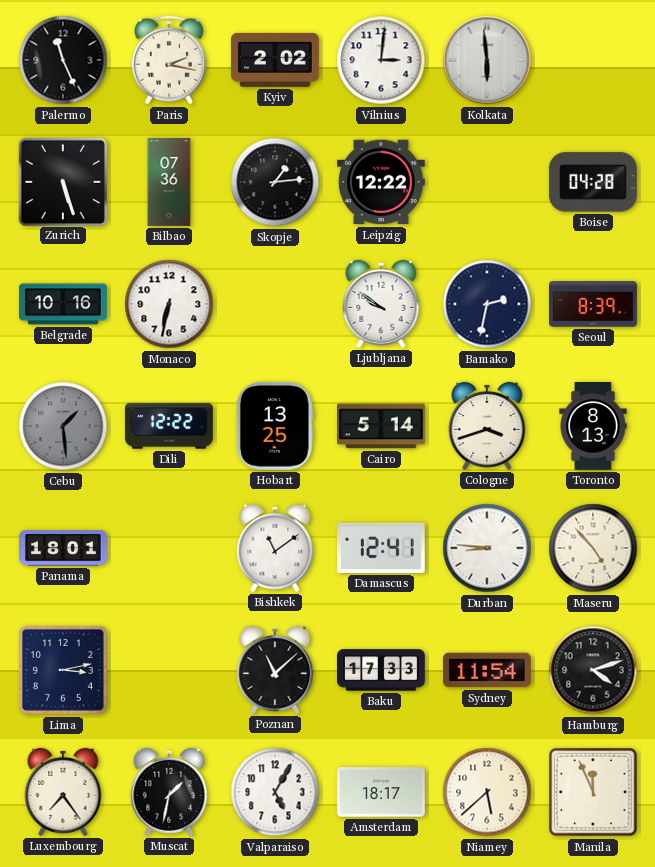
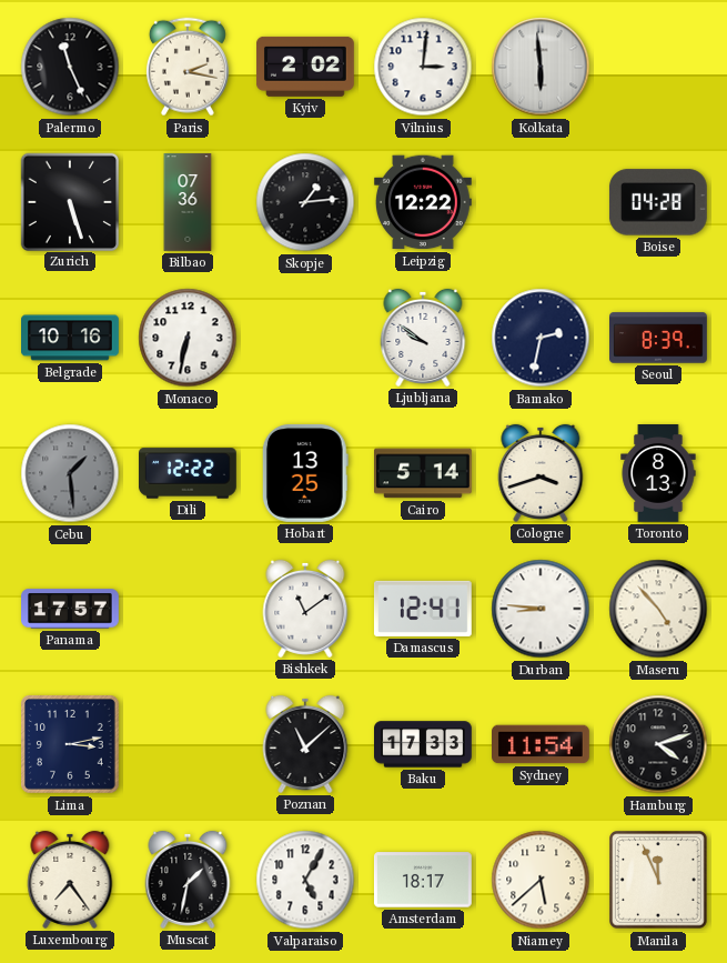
Panama: 18:01 -> 17:57 (71, 609)
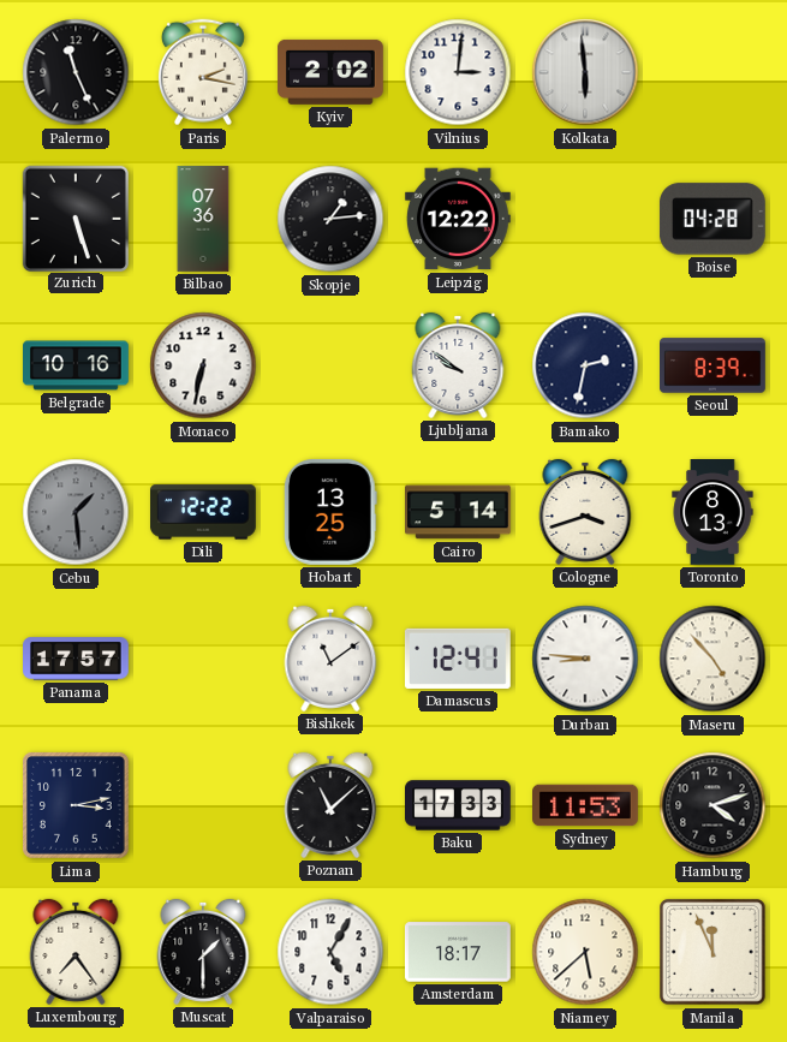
Sydney: 11:54 -> 11:53 (586, 805)
Muscat: 1:32 -> 1:30 (203, 952)
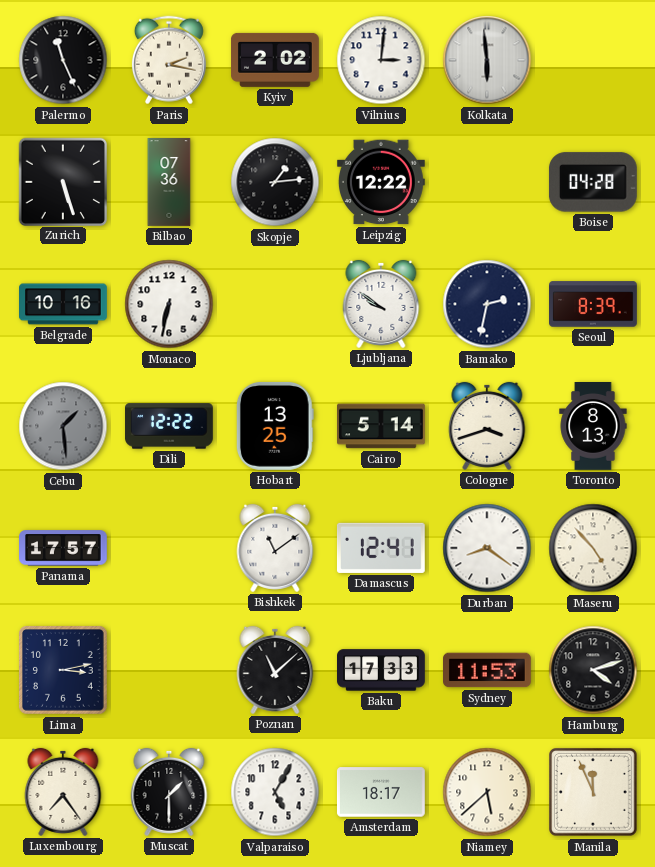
Durban: 8:46 -> 8:21 (487, 548)
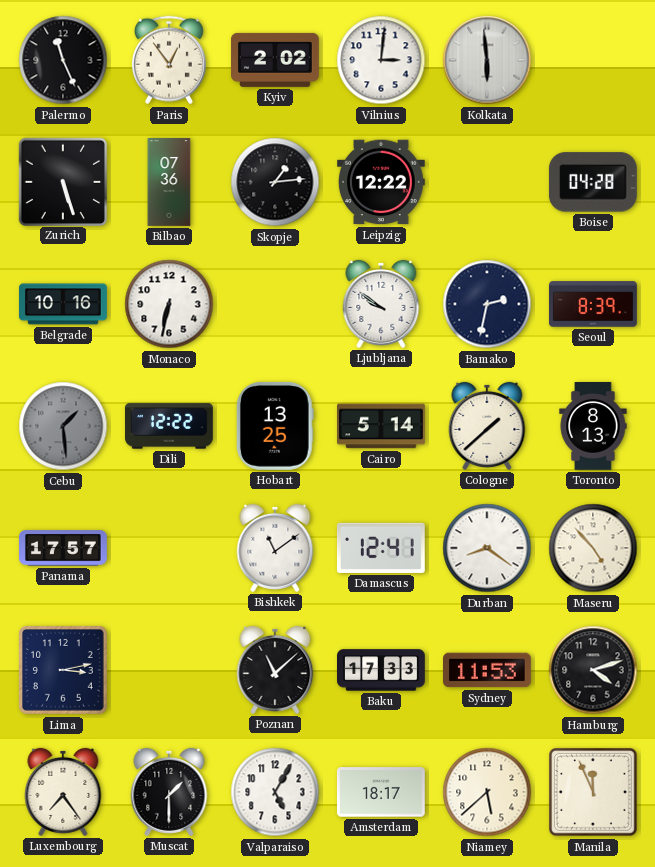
Paris: 2:17 -> 12:54 (169, 60)
Cologne: 3:42 -> 1:38 (487, 426)
